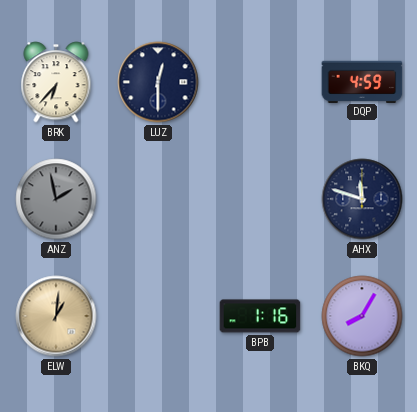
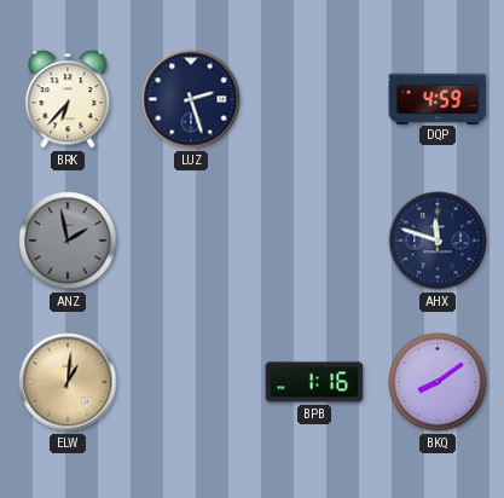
LUZ: 12:30 -> 2:27 (191, 99)
BKQ: 8:05 -> 8:09 (438, 382)
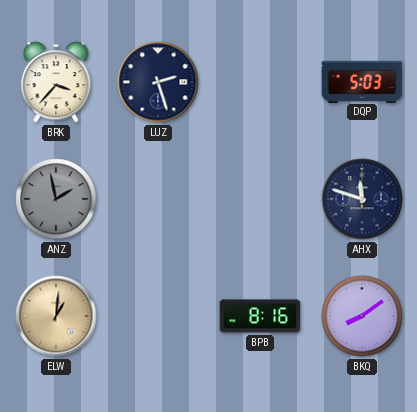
BRK: 6:37 -> 3:37 (56, 82)
DQP: 4:59 -> 5:03 (362, 81)
BPB: 1:16 -> 8:16 (260, 316)
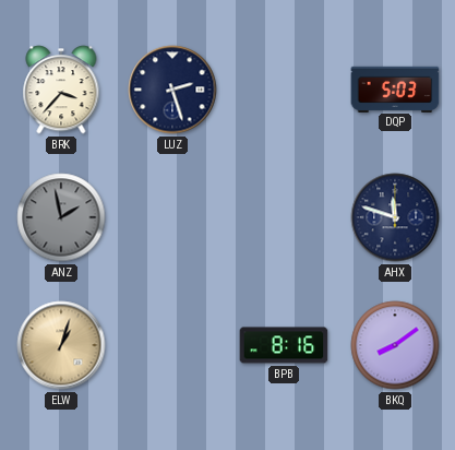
ELW: 1:01 -> 1:03 (61, 345)
